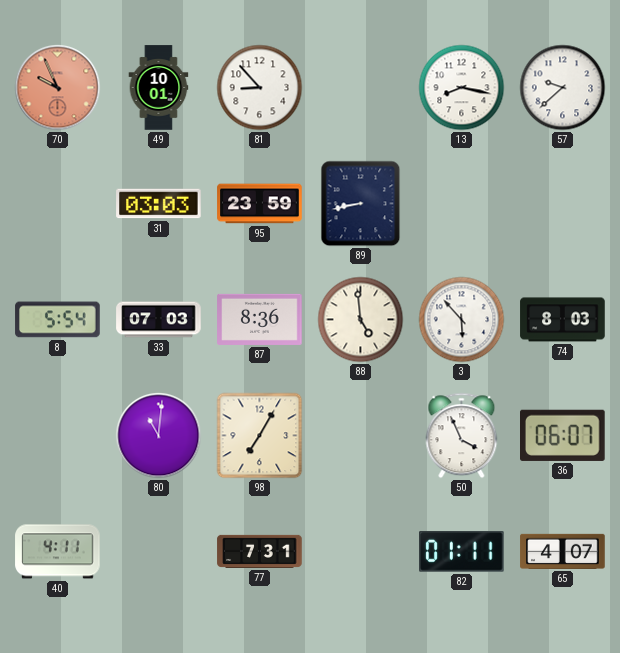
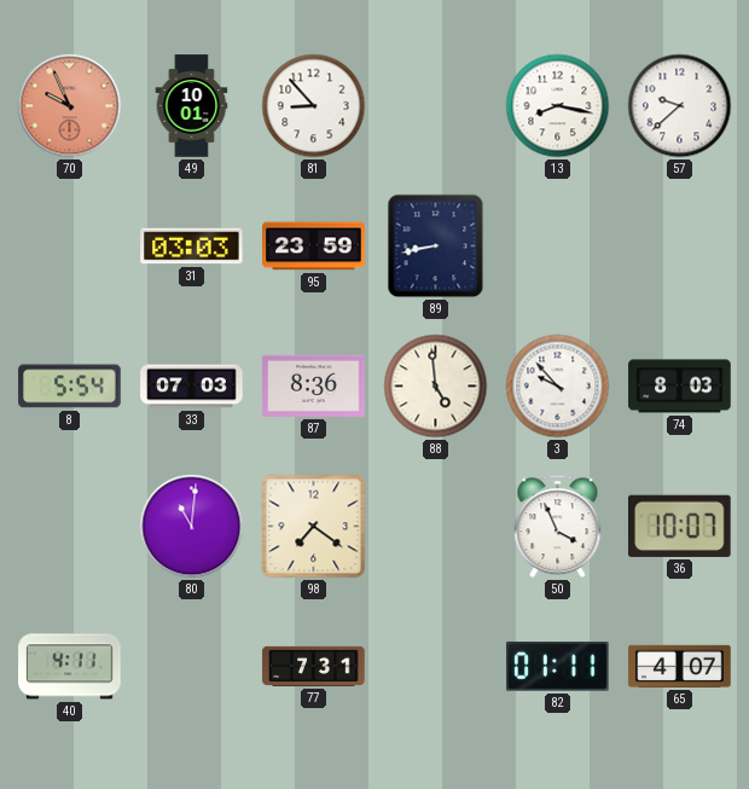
3: 5:53 -> 9:53 (558, 387)
98: 7:05 -> 7:21 (314, 527)
36: 06:07 -> 10:07 (680, 526)
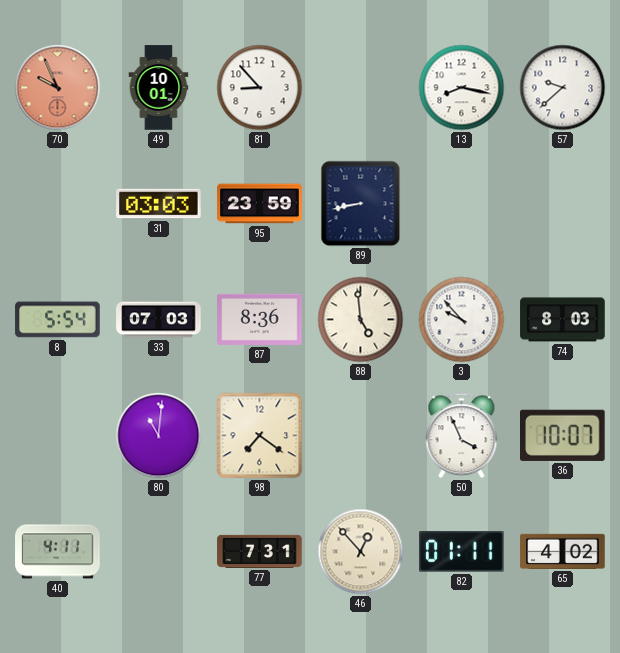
46: none -> 12:53 (361, 552)
65: 4:07 -> 4:02 (563, 551)
